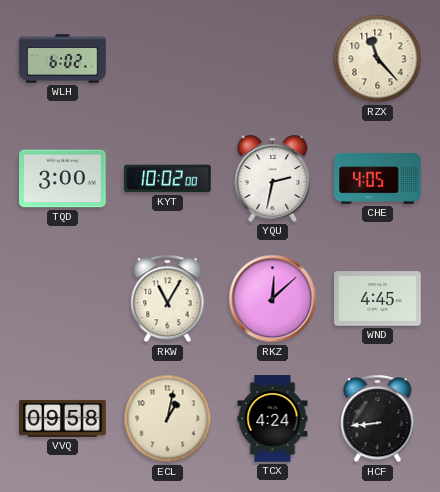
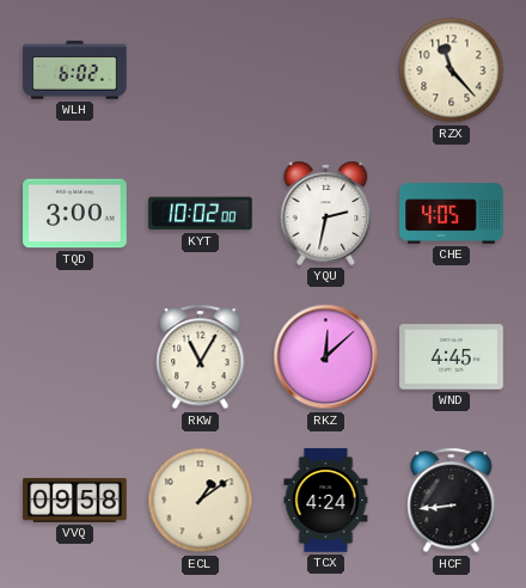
ECL: 1:02 -> 1:09 (201, 501)
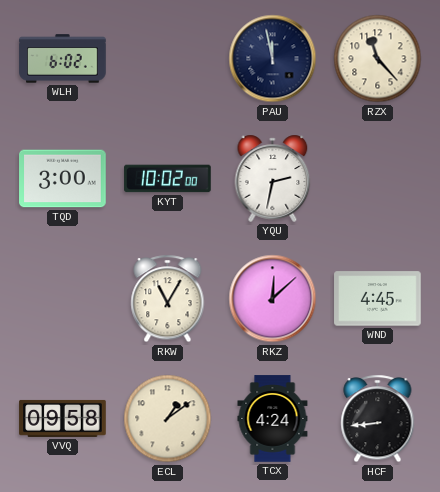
PAU: none -> 11:58 (273, 59)
CHE: 4:05 -> none (452, 214)
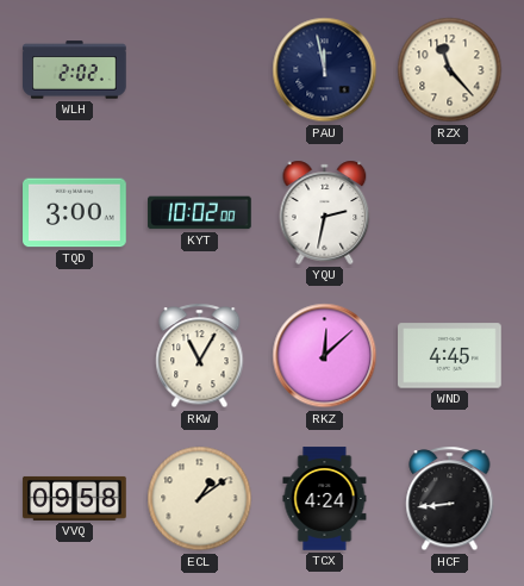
WLH: 6:02 -> 2:02 (75, 70)
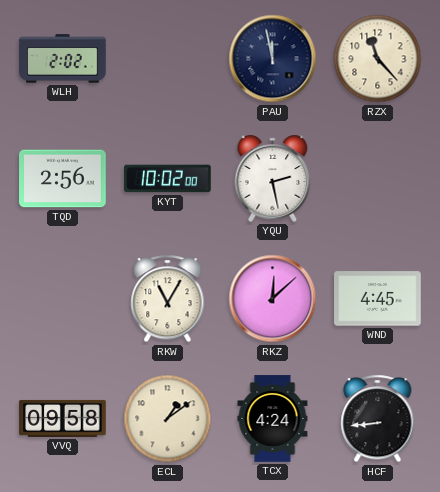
TQD: 3:00 -> 2:56 (63, 179)
YQU: 2:32 -> 2:28 (273, 178)
